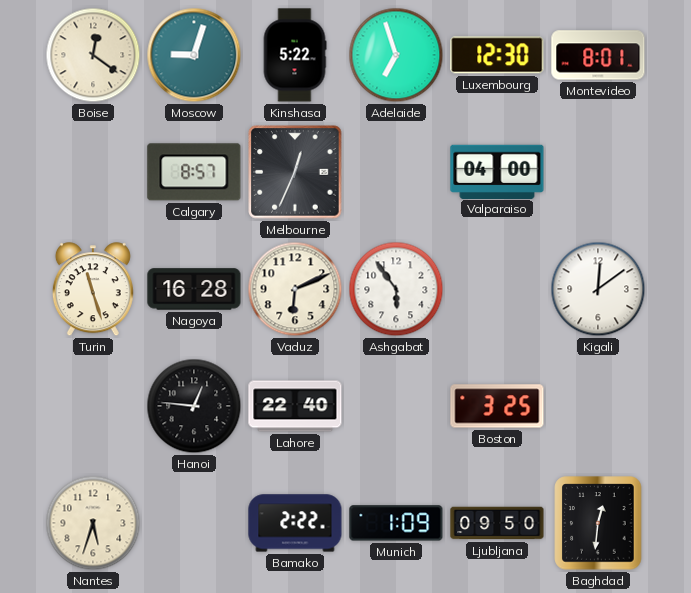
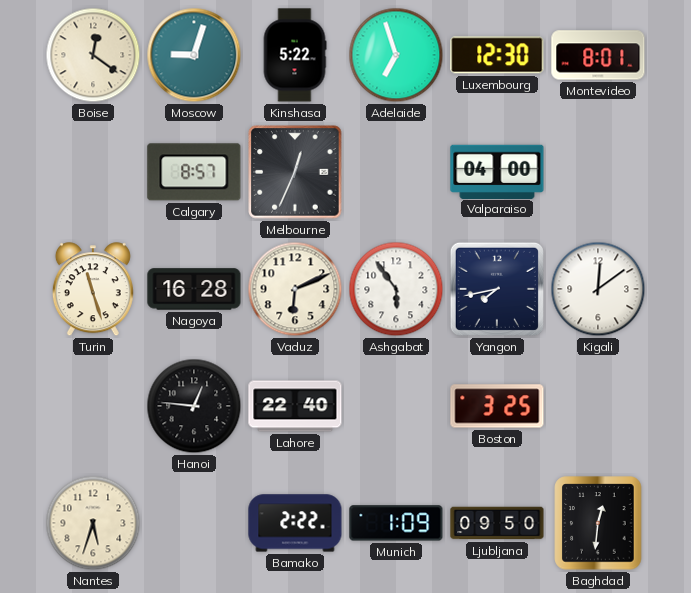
Yangon: none -> 7:43 (497, 289)
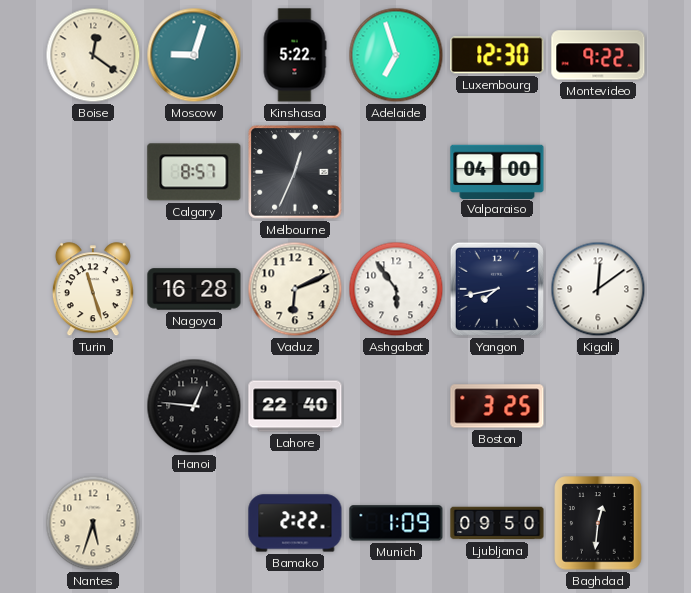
Montevideo: 8:01 -> 9:22 (598, 55)
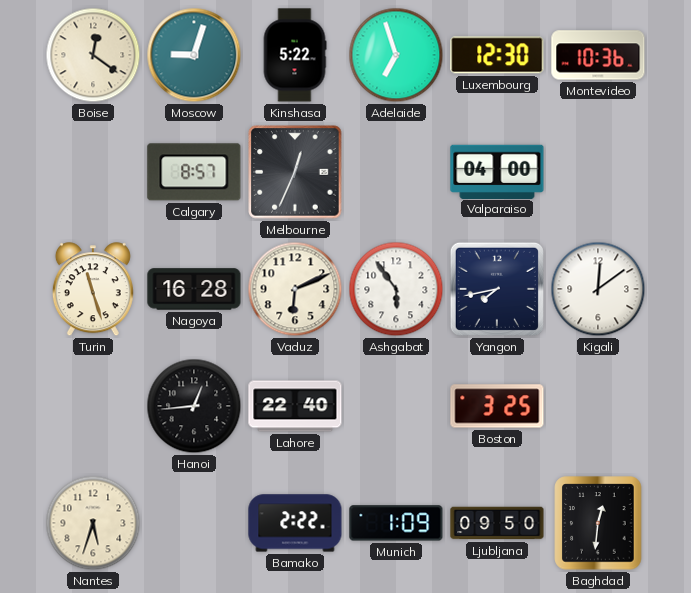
Montevideo: 9:22 -> 10:36 (598, 55)
Hanoi: 12:46 -> 12:44 (194, 406)
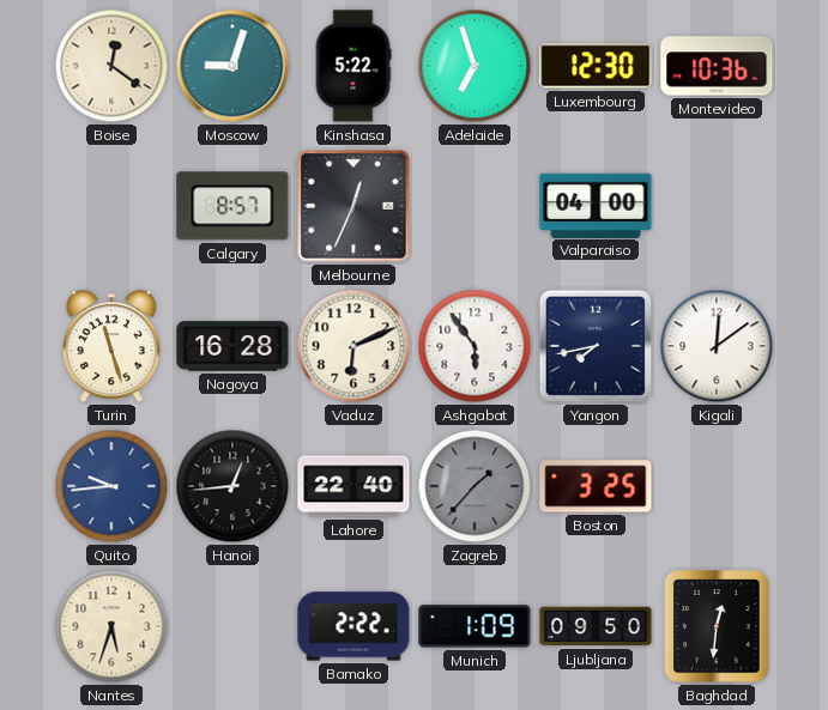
Quito: none -> 9:44 (111, 486)
Zagreb: none -> 1:37 (475, 486)
